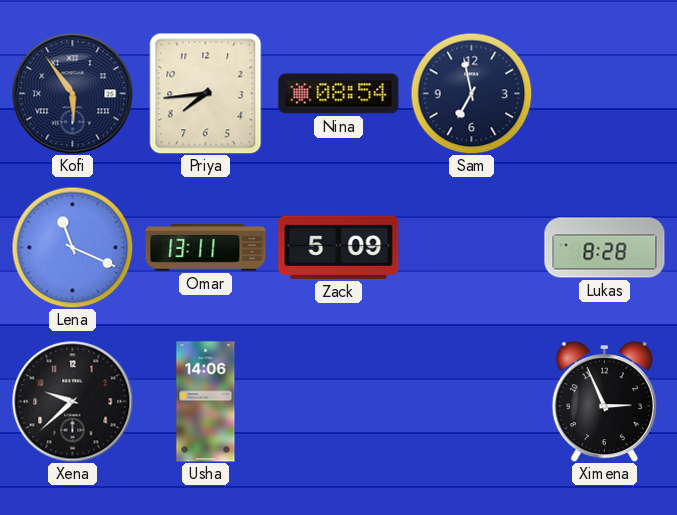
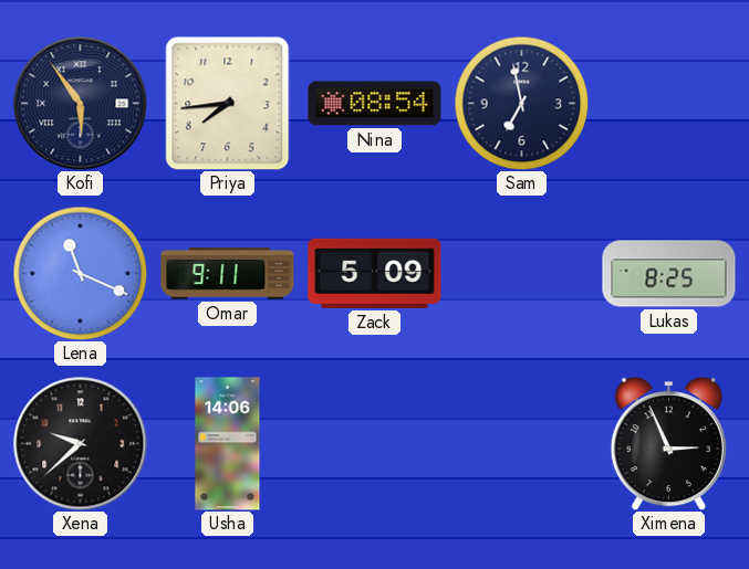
Omar: 13:11 -> 9:11 (228, 274)
Lukas: 8:28 -> 8:25 (669, 274)
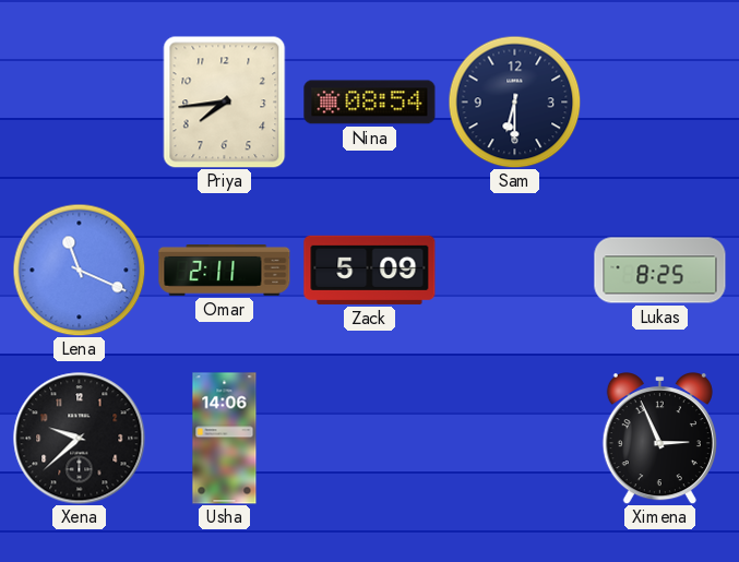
Kofi: 5:54 -> none (81, 104)
Sam: 6:58 -> 6:30 (514, 101)
Omar: 9:11 -> 2:11 (225, 271)
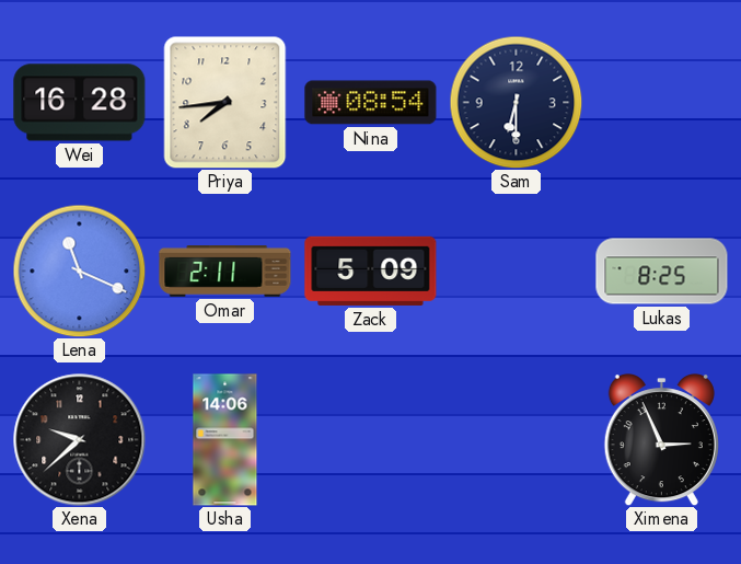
Wei: none -> 16:28 (80, 103)
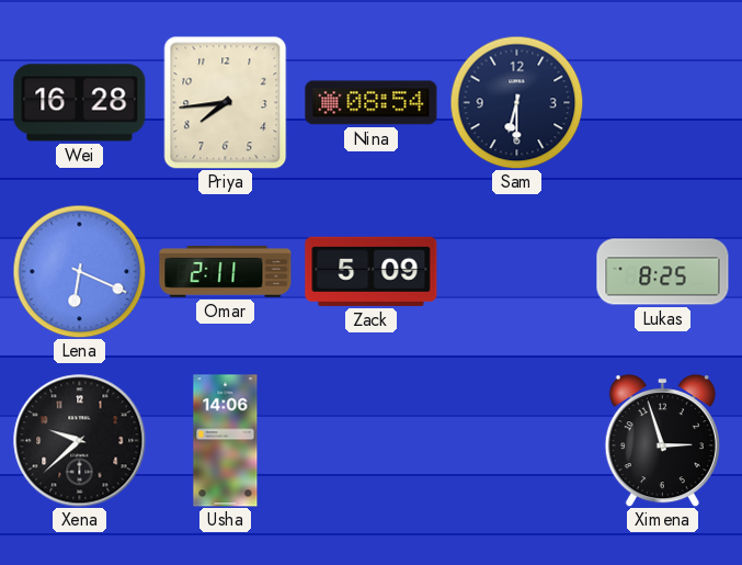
Lena: 11:19 -> 6:19 (79, 271)
Ximena: 2:56 -> 2:57 (662, 441)
